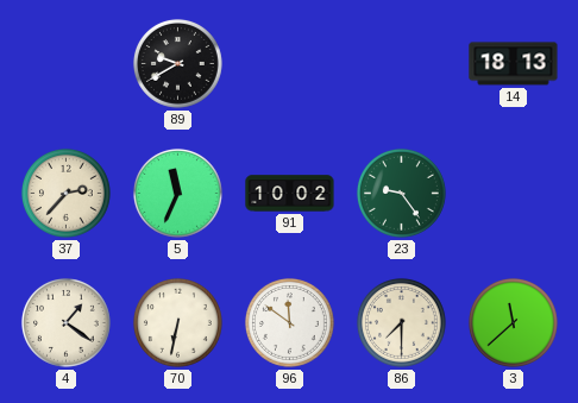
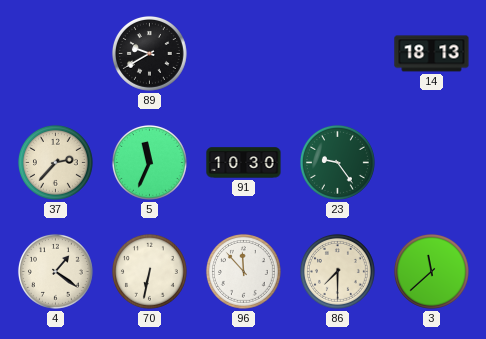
91: 10:02 -> 10:30 (244, 163)
96: 11:51 -> 11:53 (244, 272)
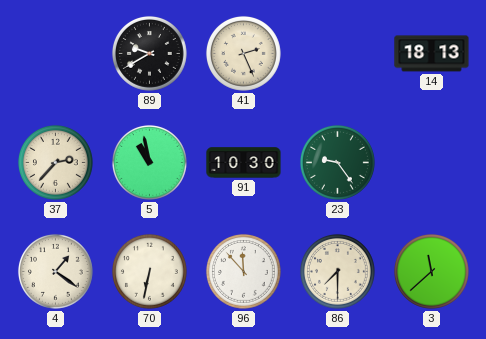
41: none -> 2:26 (244, 54)
5: 11:34 -> 10:58 (150, 163)
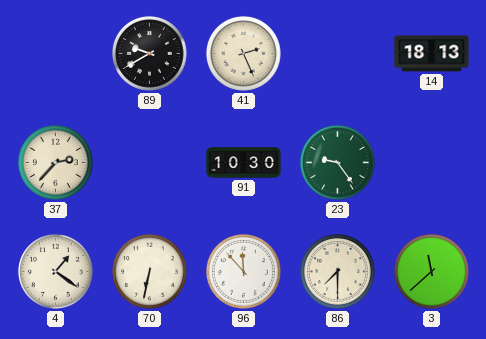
5: 10:58 -> none (150, 163)
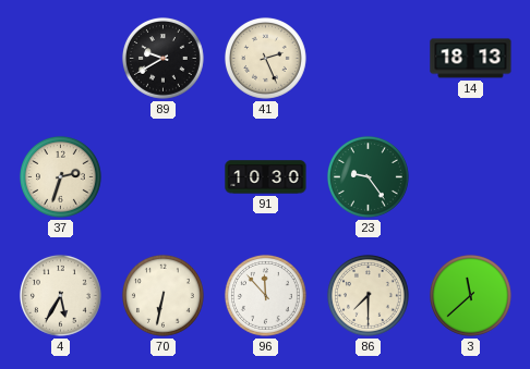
37: 2:37 -> 2:33 (61, 177)
4: 1:21 -> 5:35 (61, 296)
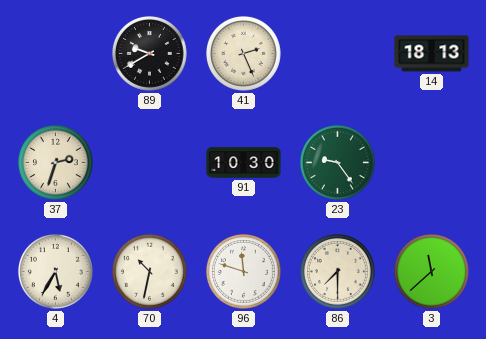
70: 6:32 -> 10:32 (150, 272)
96: 11:53 -> 11:48 (244, 272)
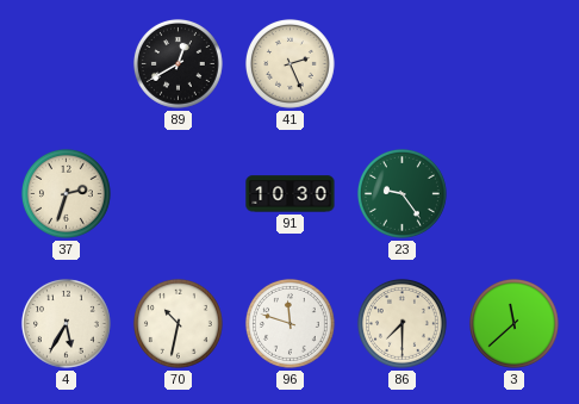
89: 9:40 -> 12:40 (179, 64)
14: 18:13 -> none (432, 54)
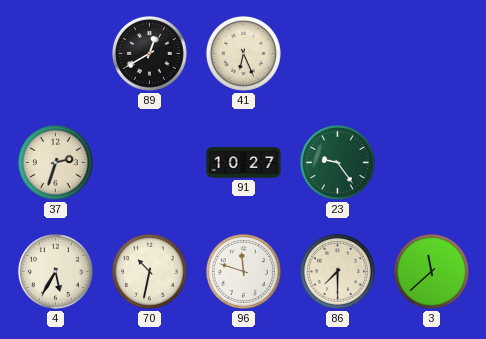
41: 2:26 -> 6:26 (244, 54)
91: 10:30 -> 10:27 (244, 163)
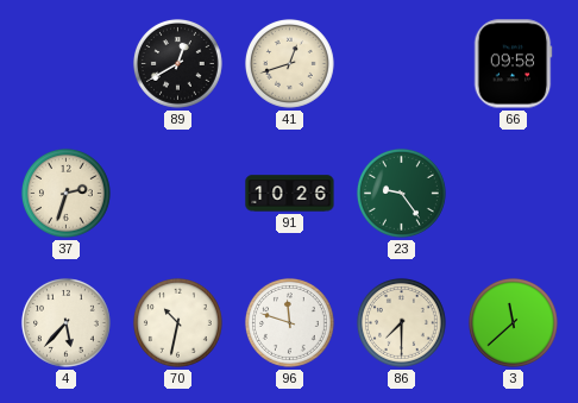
41: 6:26 -> 12:42 (290, 64)
66: none -> 09:58 (513, 64)
91: 10:27 -> 10:26 (290, 194)
4: 5:35 -> 5:37 (67, 323)
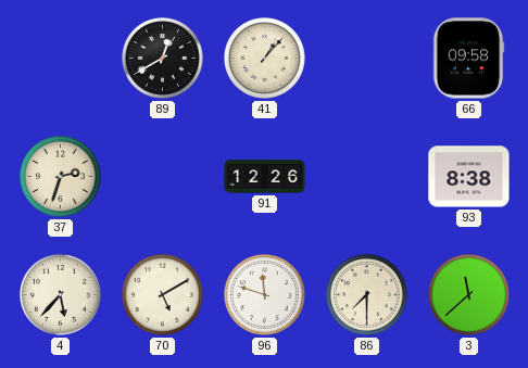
41: 12:42 -> 1:07 (265, 59)
91: 10:26 -> 12:26 (265, 177)
23: 9:24 -> none (402, 194)
93: none -> 8:38 (469, 177)
70: 10:32 -> 5:10 (163, 295)
